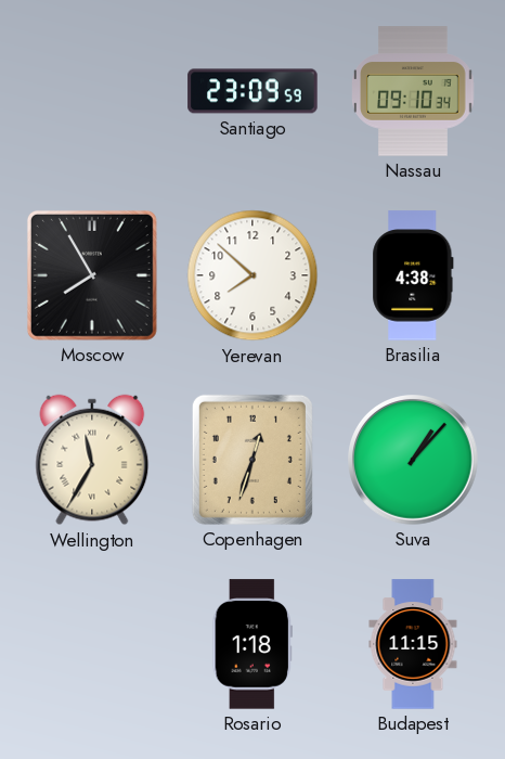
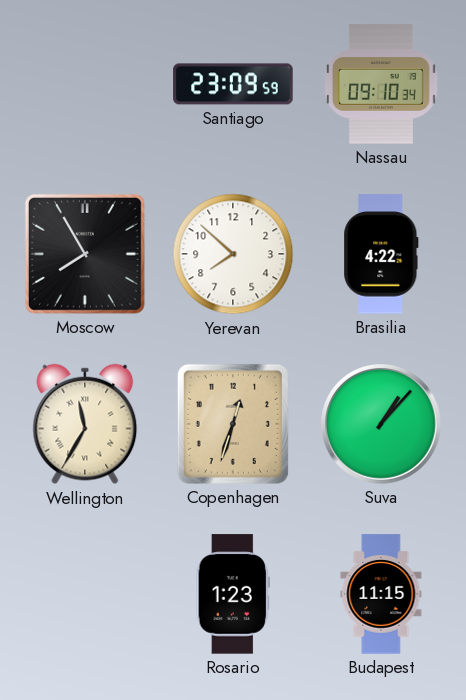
Brasilia: 4:38 -> 4:22 (381, 254)
Rosario: 1:18 -> 1:23 (233, 594)
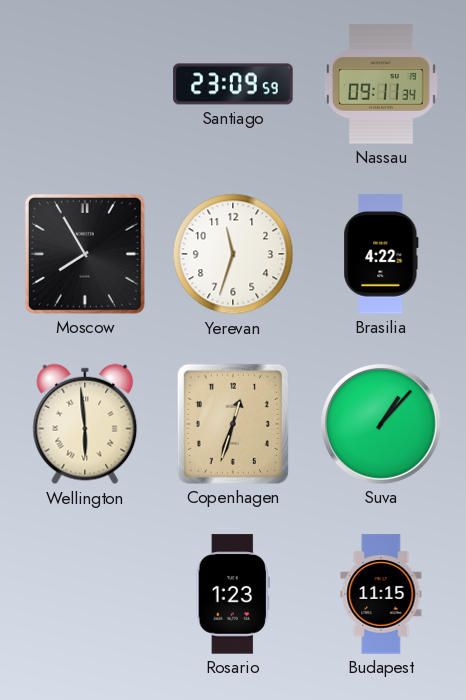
Nassau: 09:10 -> 09:11 (382, 84)
Yerevan: 7:52 -> 11:33 (233, 254)
Wellington: 11:35 -> 5:59 (85, 424)
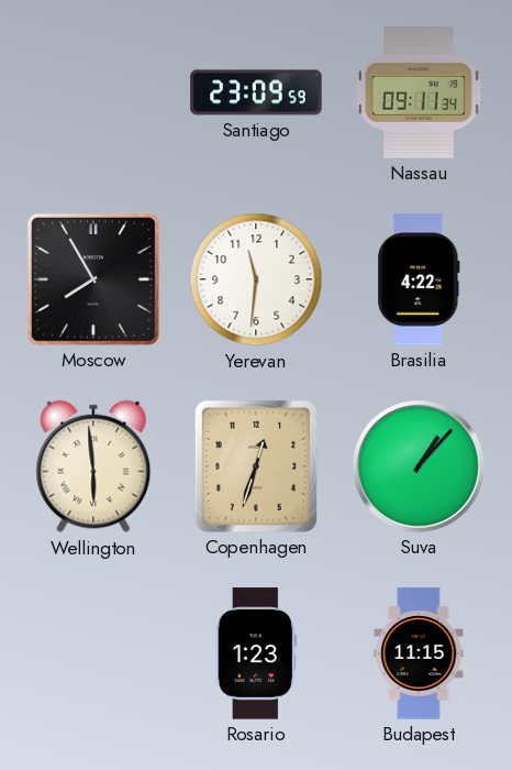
Yerevan: 11:33 -> 11:31 (256, 279)
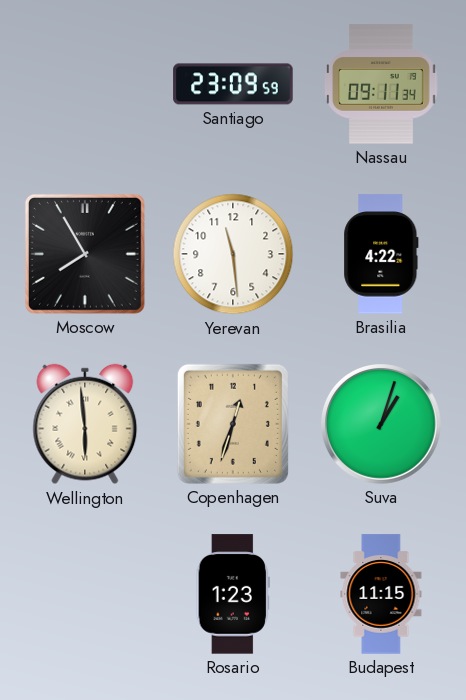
Yerevan: 11:31 -> 11:29 (233, 254)
Suva: 1:07 -> 1:03 (382, 425)
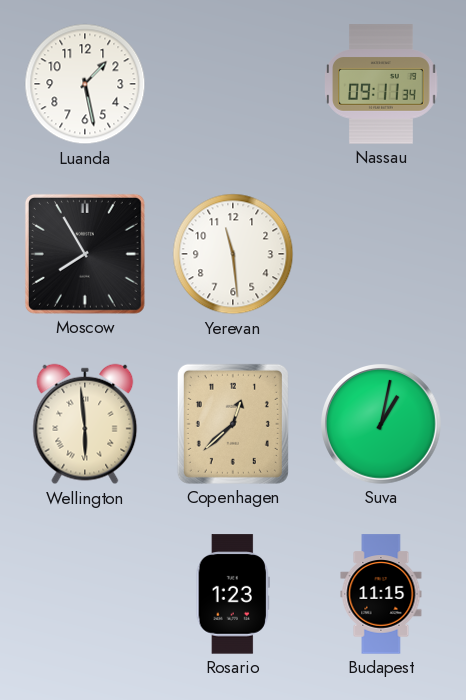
Luanda: none -> 1:28 (85, 84)
Santiago: 23:09 -> none (233, 84)
Brasilia: 4:22 -> none (381, 254)
Copenhagen: 12:33 -> 12:38 (233, 424)
Suva: 1:03 -> 1:02 (382, 425)
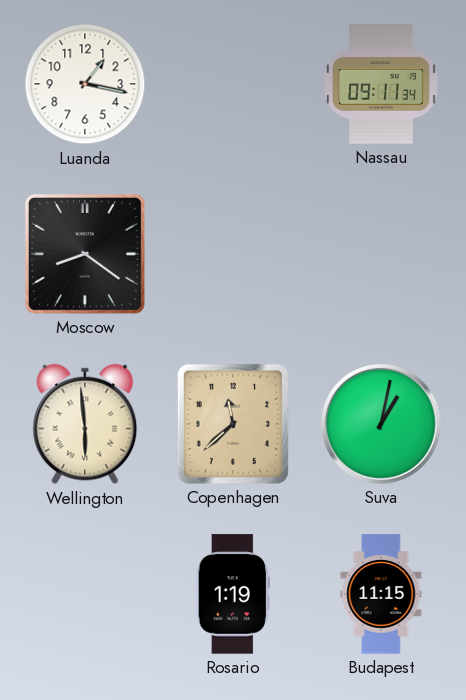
Luanda: 1:28 -> 1:17 (85, 84)
Moscow: 7:55 -> 8:21 (85, 254)
Yerevan: 11:29 -> none (233, 254)
Copenhagen: 12:38 -> 11:38 (233, 424)
Rosario: 1:23 -> 1:19 (233, 594)
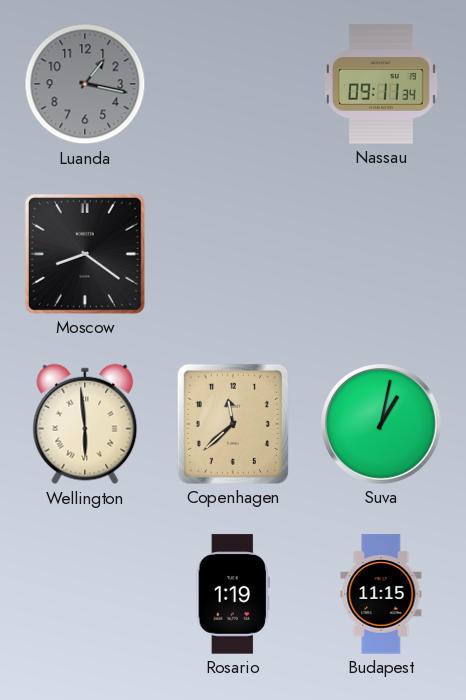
Luanda dial: white -> grey (85, 84)
